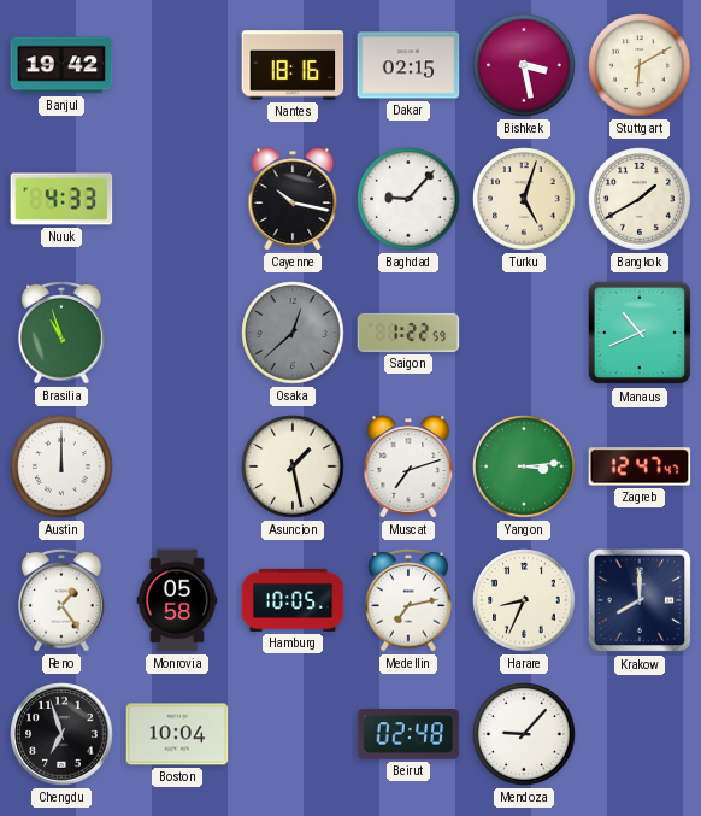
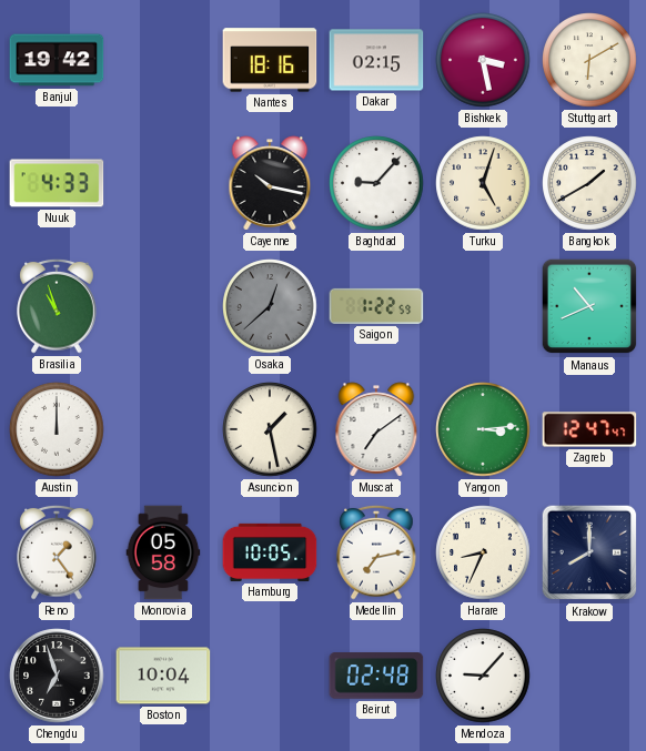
Muscat: 7:12 -> 7:09 (376, 429)
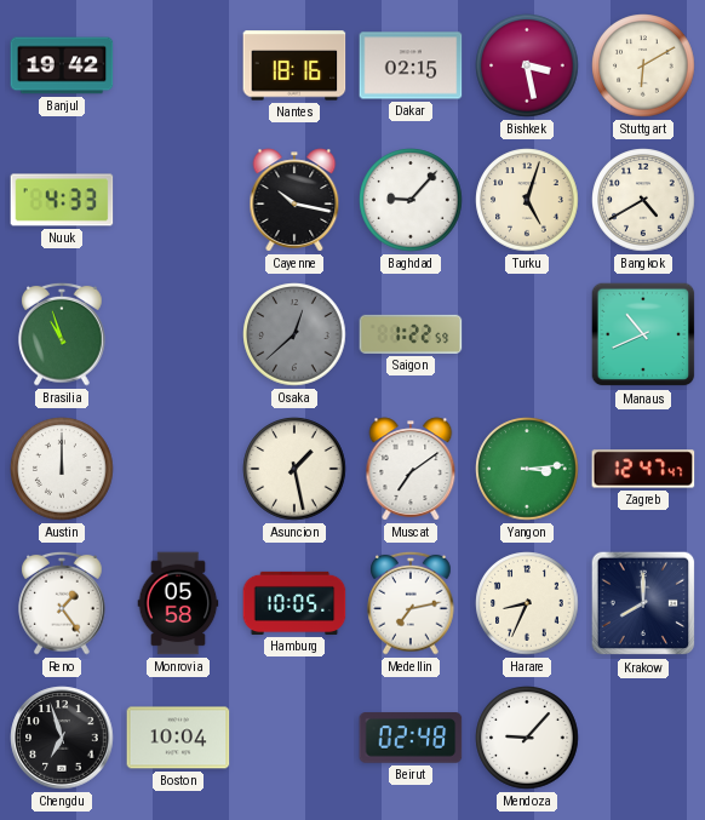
Bangkok: 1:40 -> 4:40 (643, 200)
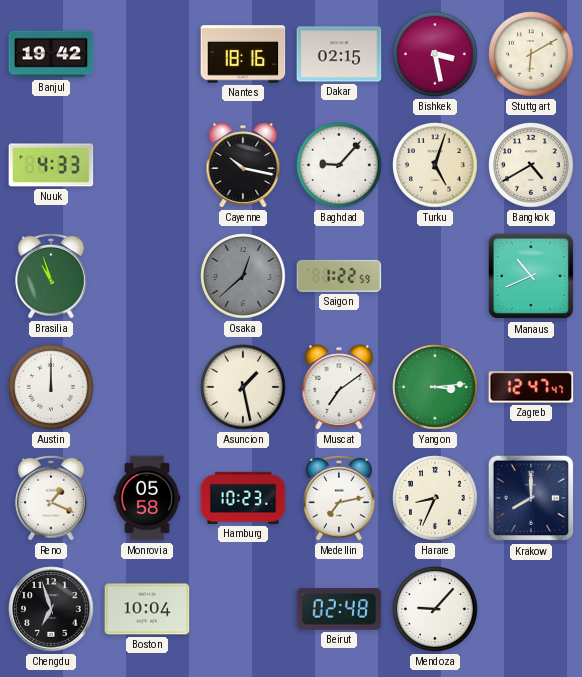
Reno: 1:24 -> 1:19 (51, 498)
Hamburg: 10:05 -> 10:23 (243, 498)
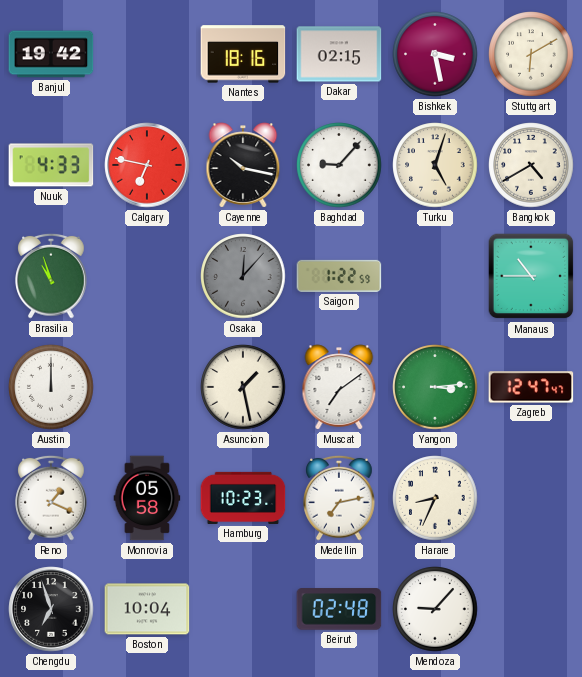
Calgary: none -> 6:47 (147, 165)
Osaka: 12:38 -> 12:07 (243, 276)
Manaus: 10:41 -> 10:45 (531, 276)
Krakow: 8:00 -> none (531, 498)
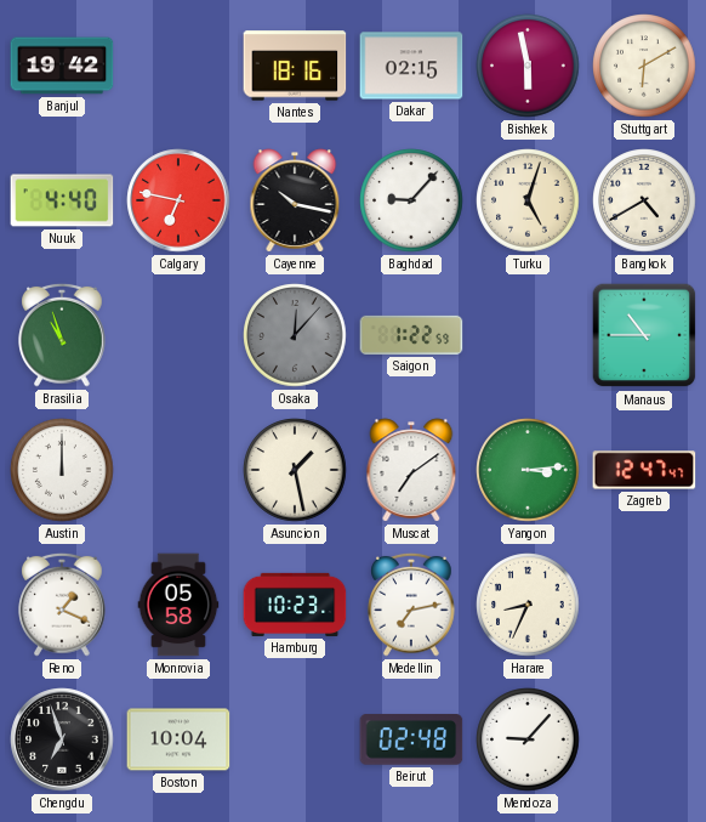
Bishkek: 3:28 -> 5:58 (528, 66)
Nuuk: 4:33 -> 4:40 (62, 200)
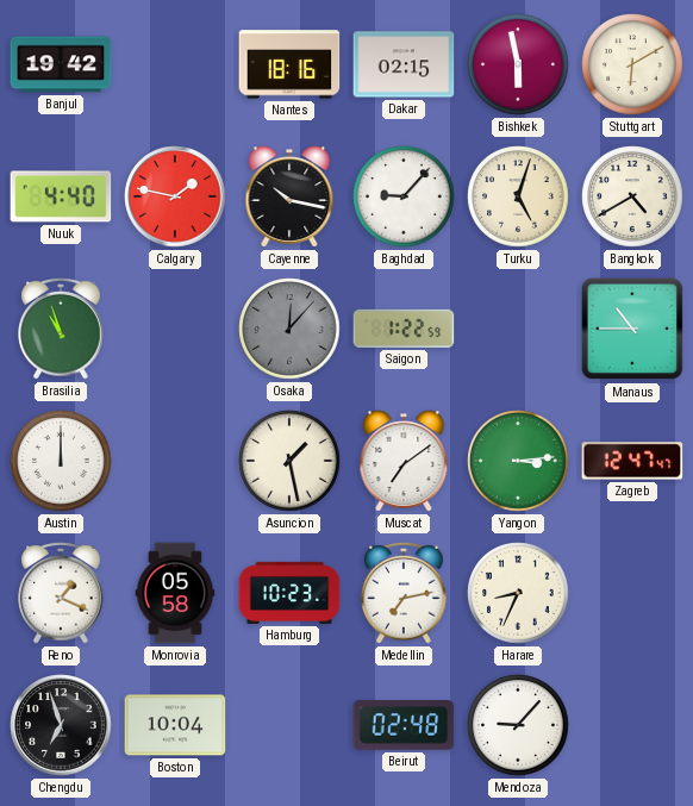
Calgary: 6:47 -> 1:47 (175, 196)
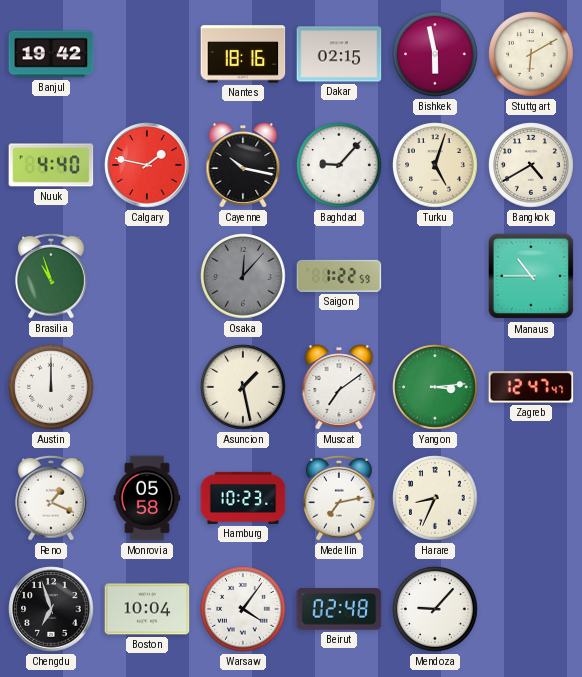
Warsaw: none -> 4:06 (243, 609)
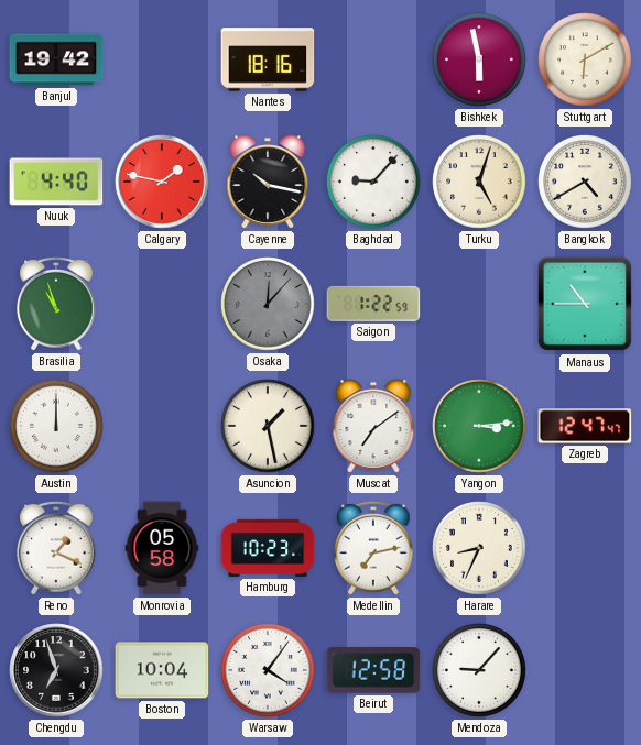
Dakar: 02:15 -> none (339, 54)
Beirut: 02:48 -> 12:58 (373, 670)
